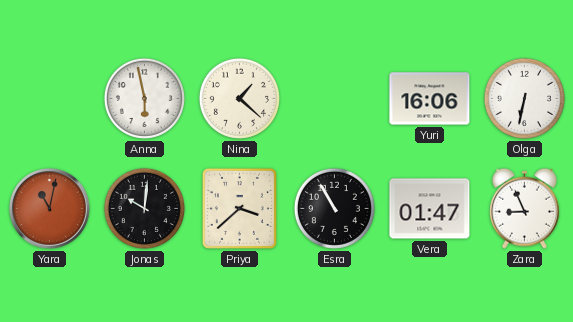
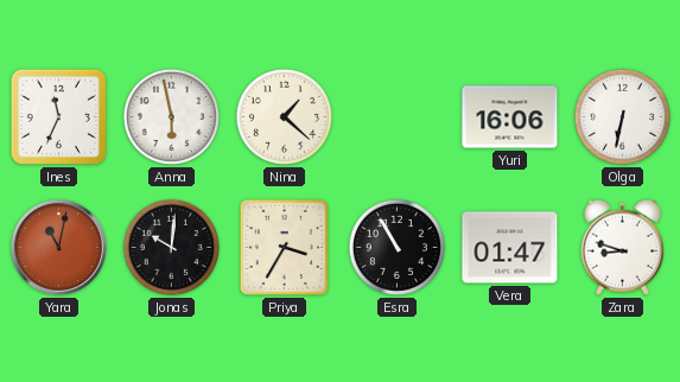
Ines: none -> 11:34 (58, 116)
Priya: 3:38 -> 3:35 (284, 247)
Zara: 8:56 -> 8:48 (622, 247)
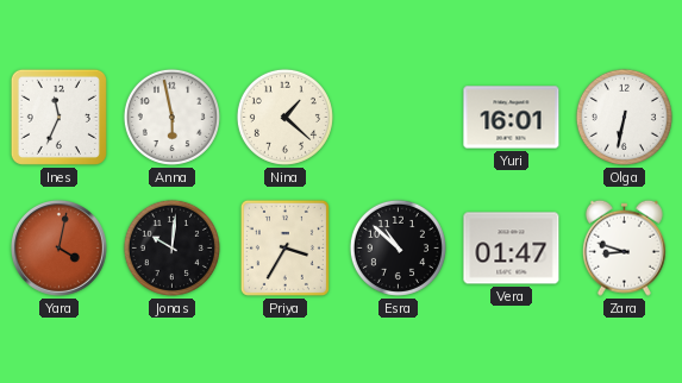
Yuri: 16:06 -> 16:01 (512, 118)
Yara: 11:02 -> 4:02 (58, 247)
Esra: 10:55 -> 10:52 (398, 247)
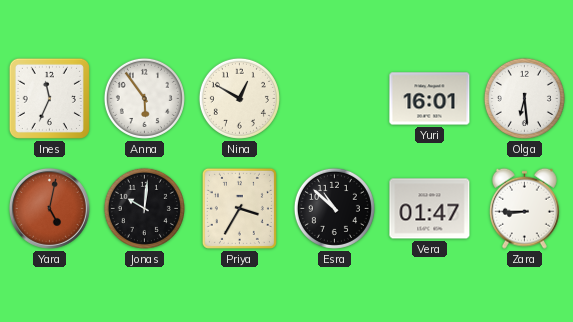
Anna: 5:58 -> 5:54 (144, 98)
Nina: 1:22 -> 12:50 (239, 98)
Olga: 6:32 -> 6:29 (524, 98)
Yara: 4:02 -> 5:02 (49, 208)
Zara: 8:48 -> 8:45 (524, 208)
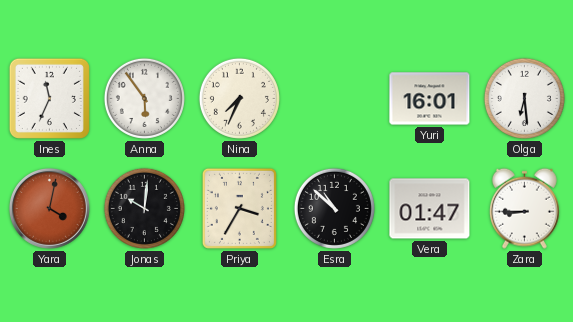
Nina: 12:50 -> 7:34 (239, 98)
Yara: 5:02 -> 4:02 (49, 208)
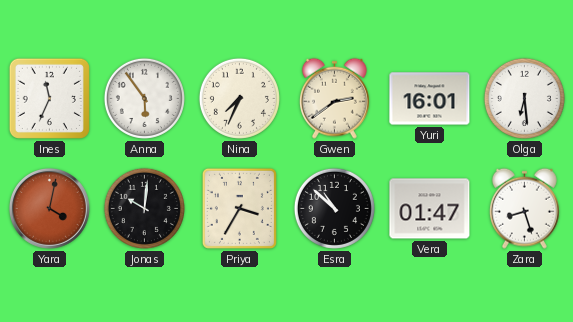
Gwen: none -> 2:39 (334, 98)
Zara: 8:45 -> 8:27 (524, 208)
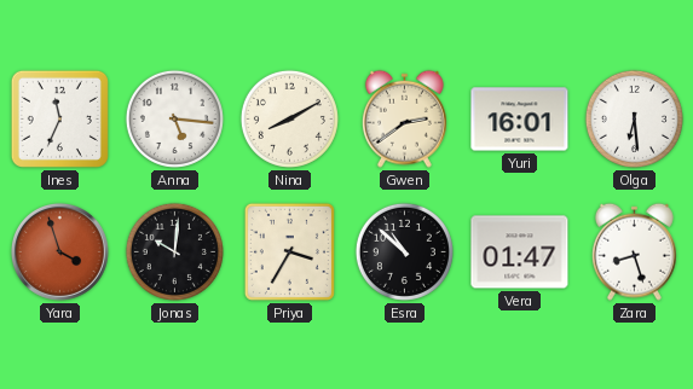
Anna: 5:54 -> 5:16 (174, 118)
Nina: 7:34 -> 8:10 (289, 118)
Yara: 4:02 -> 3:57 (59, 251)
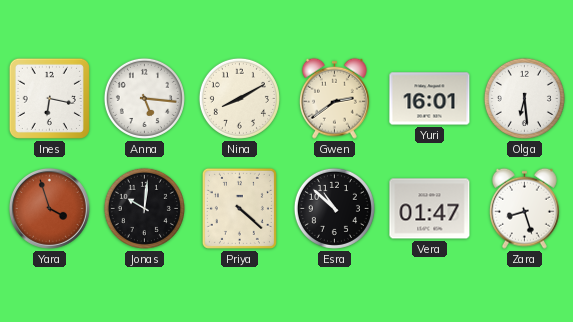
Ines: 11:34 -> 6:17 (49, 98)
Priya: 3:35 -> 4:22 (239, 208)
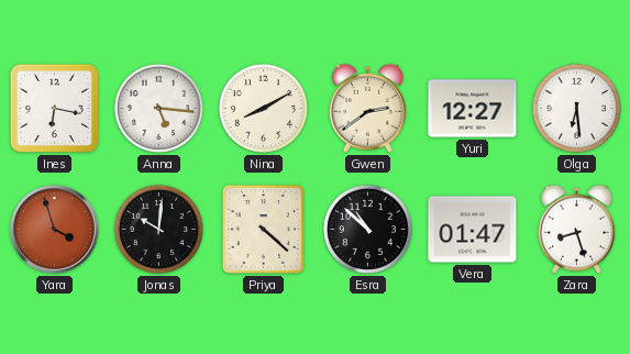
Yuri: 16:01 -> 12:27 (473, 109)
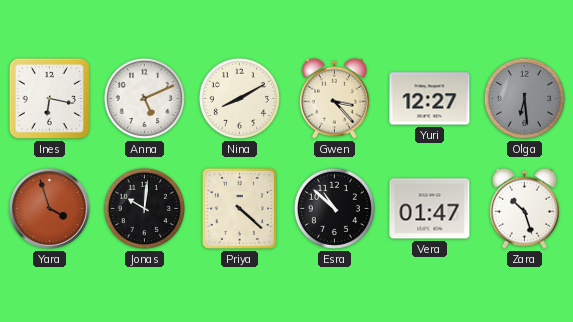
Anna: 5:16 -> 5:11 (144, 98)
Gwen: 2:39 -> 3:23 (334, 98)
Olga dial: white -> grey (524, 98)
Zara: 8:27 -> 10:27 (524, 208)
